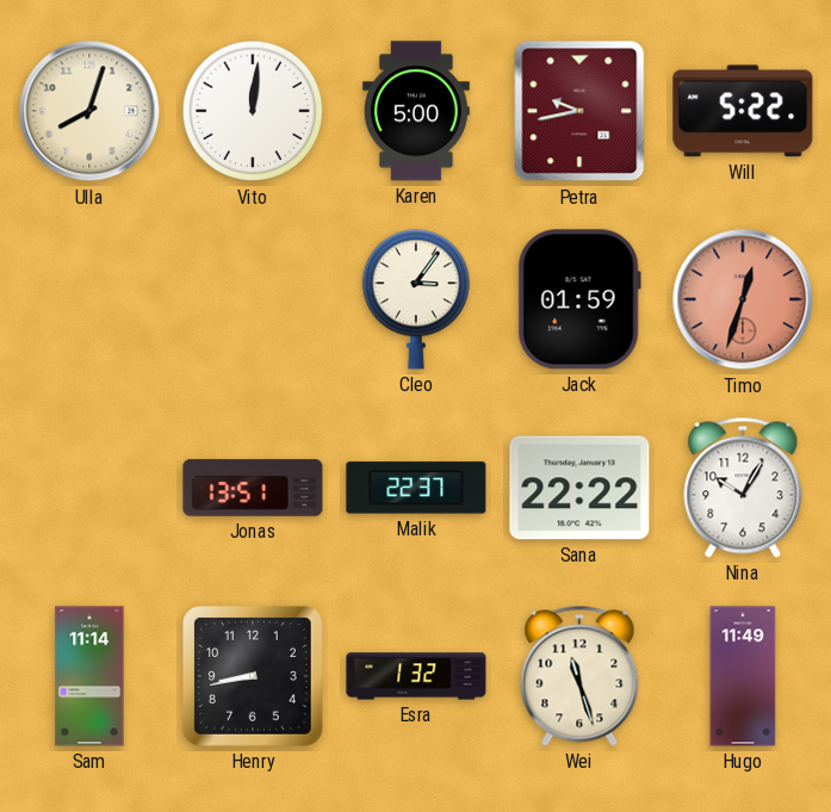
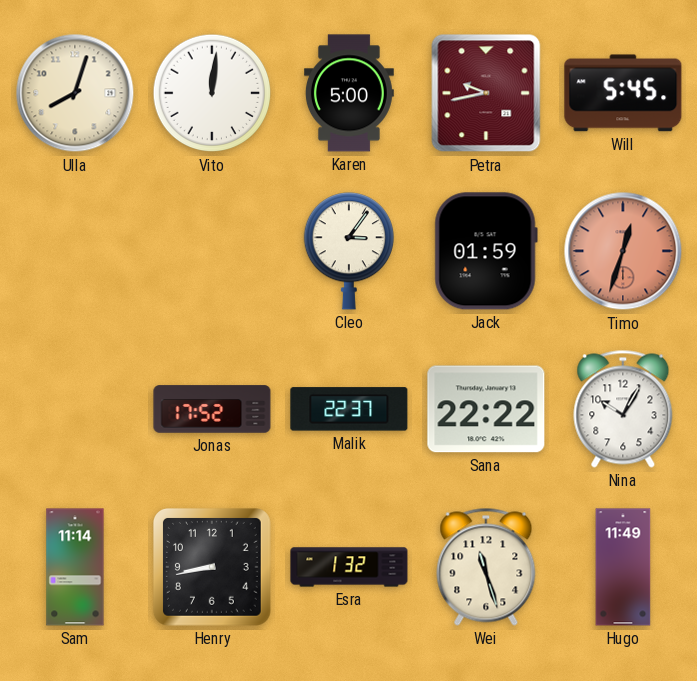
Will: 5:22 -> 5:45 (623, 93)
Jonas: 13:51 -> 17:52 (212, 409)
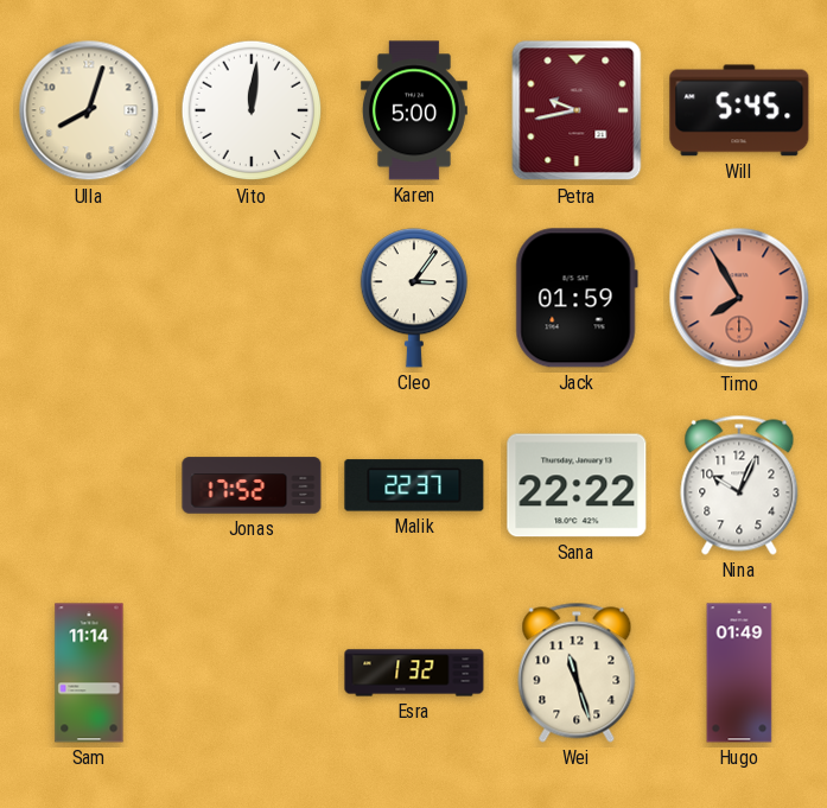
Timo: 12:33 -> 7:55 (739, 298)
Nina: 10:05 -> 10:04 (739, 485)
Henry: 8:43 -> none (213, 568)
Hugo: 11:49 -> 01:49 (739, 673)
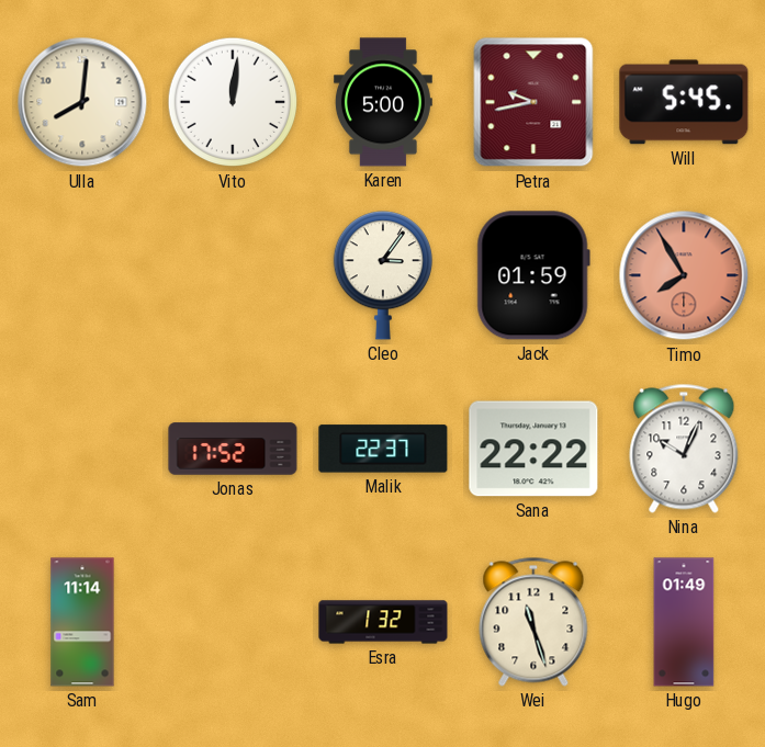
Ulla: 8:03 -> 8:01 (82, 102)
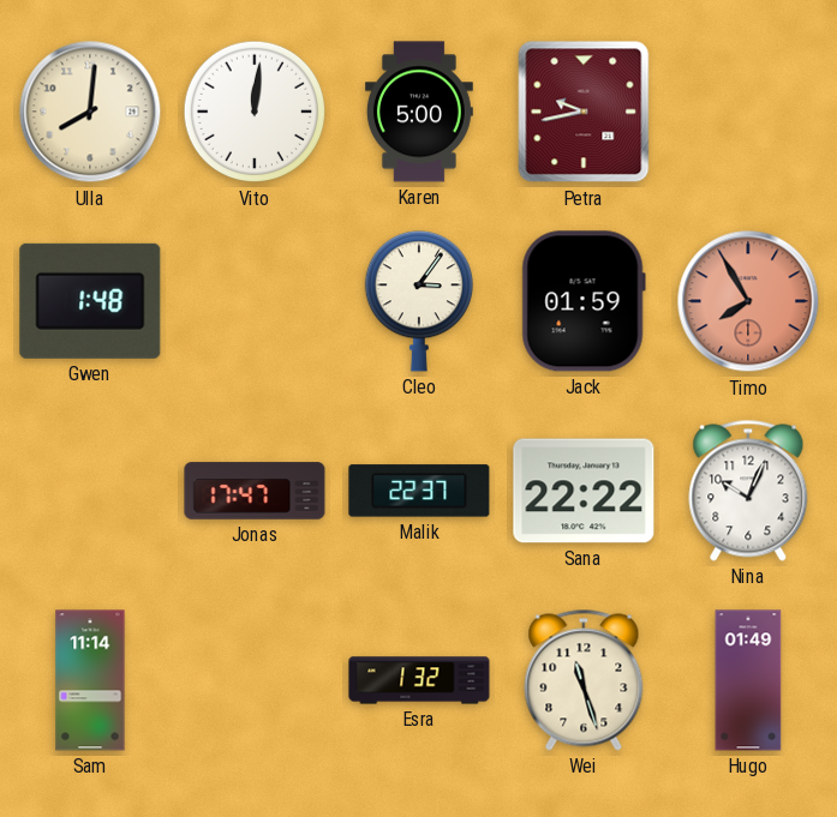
Will: 5:45 -> none (684, 102)
Gwen: none -> 1:48 (90, 301)
Jonas: 17:52 -> 17:47 (255, 491)
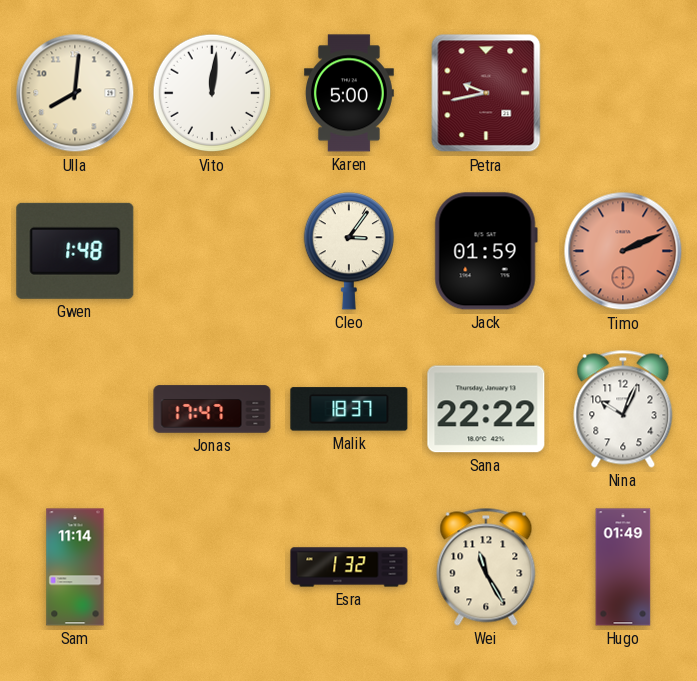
Timo: 7:55 -> 2:11 (623, 251)
Malik: 22:37 -> 18:37 (349, 409)
Wei: 11:27 -> 11:25 (486, 567)
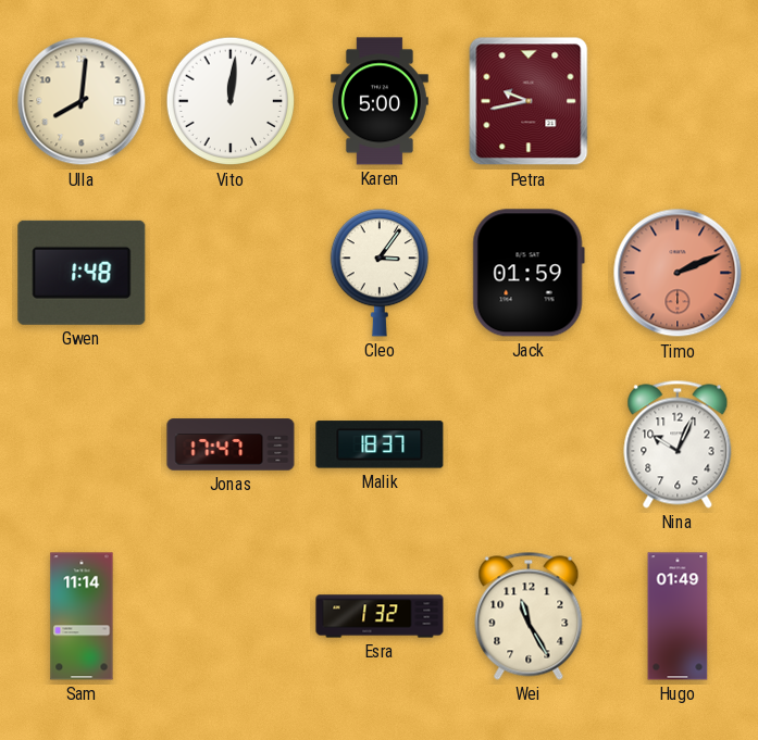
Sana: 22:22 -> none (486, 409)
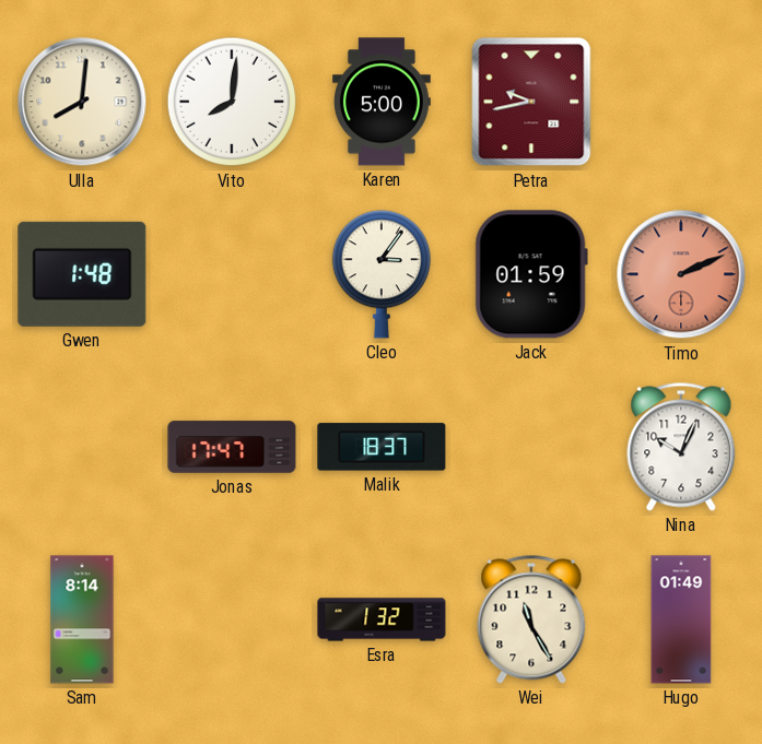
Vito: 12:01 -> 8:01 (232, 102)
Sam: 11:14 -> 8:14 (82, 619)
